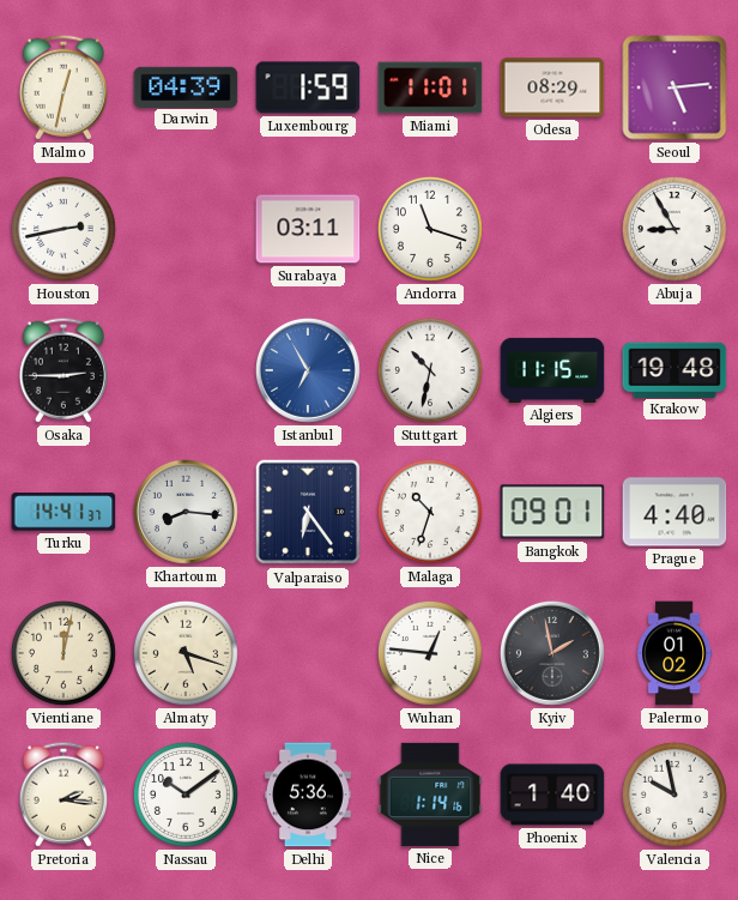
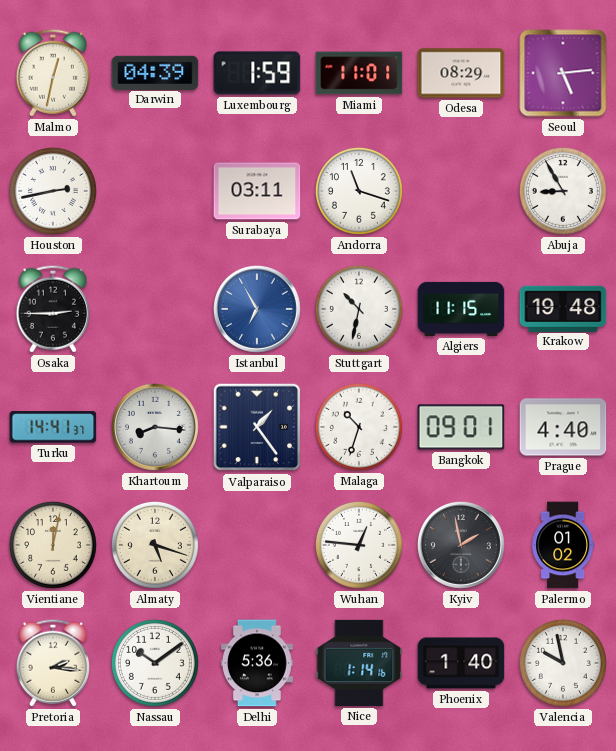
Valparaiso: 6:24 -> 1:24 (257, 427)
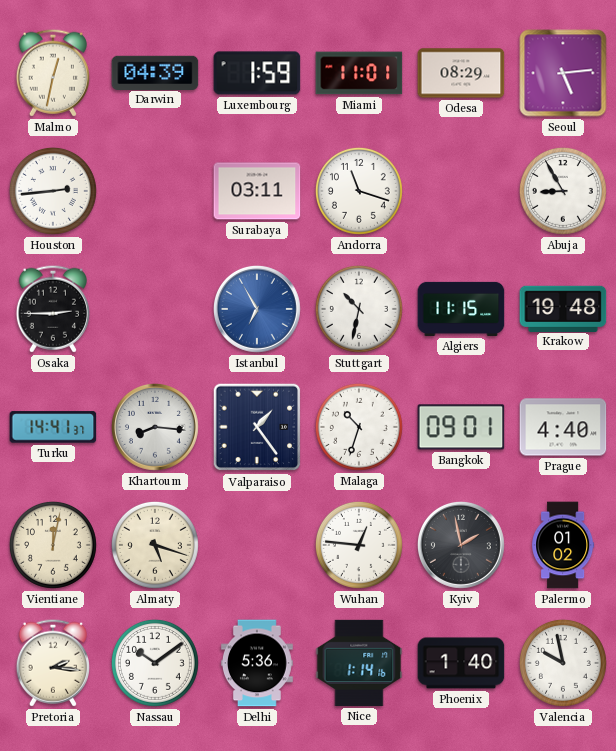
Houston: 2:43 -> 2:44 (53, 191)
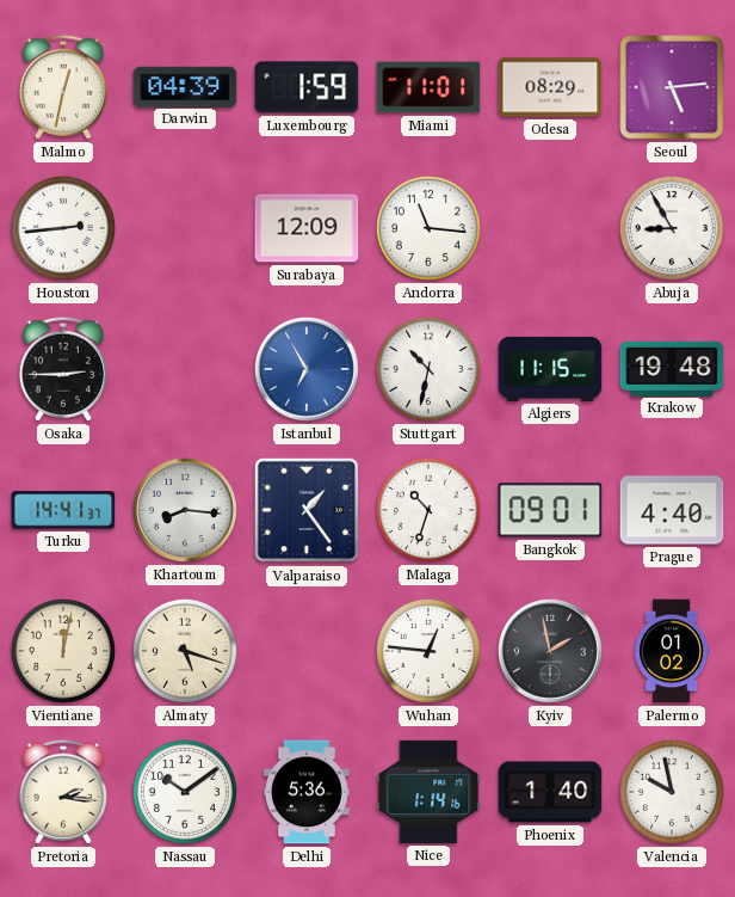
Surabaya: 03:11 -> 12:09 (307, 228)
Andorra: 11:18 -> 11:16 (428, 228)
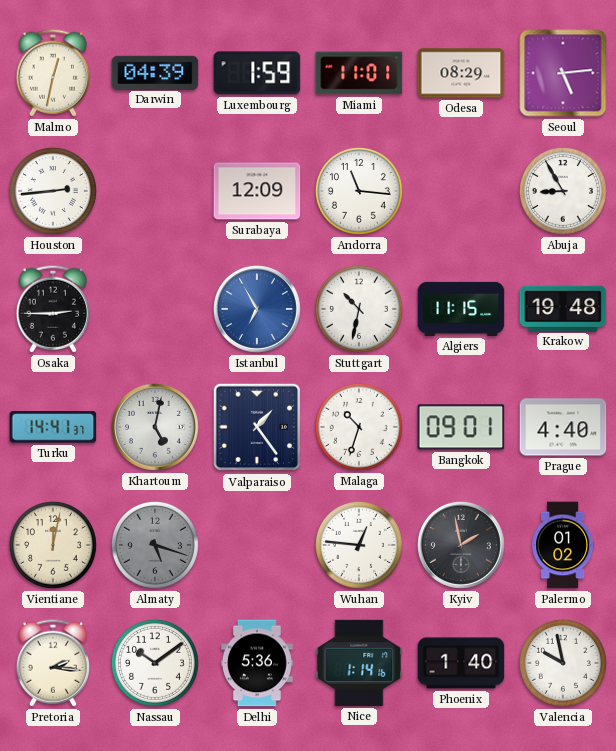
Khartoum: 8:16 -> 5:02 (155, 427)
Almaty dial: cream -> grey (155, 545)
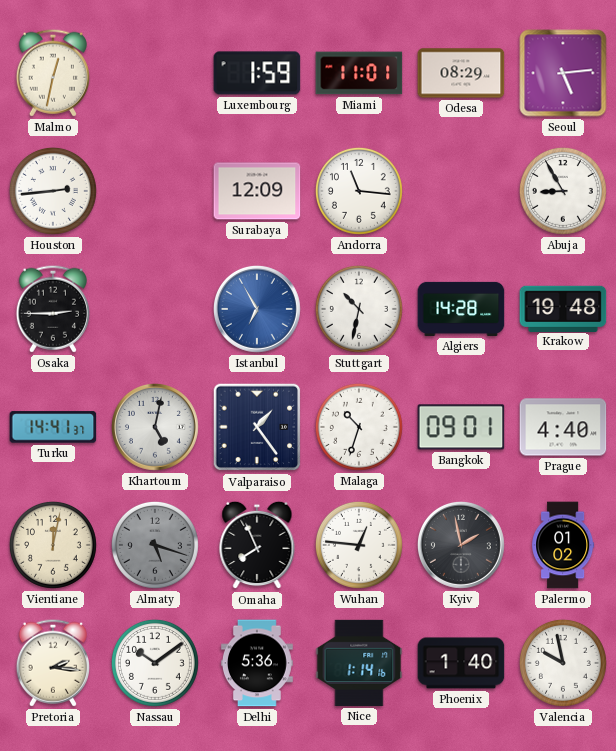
Darwin: 04:39 -> none (155, 72)
Algiers: 11:15 -> 14:28 (461, 309)
Omaha: none -> 7:56 (257, 545)
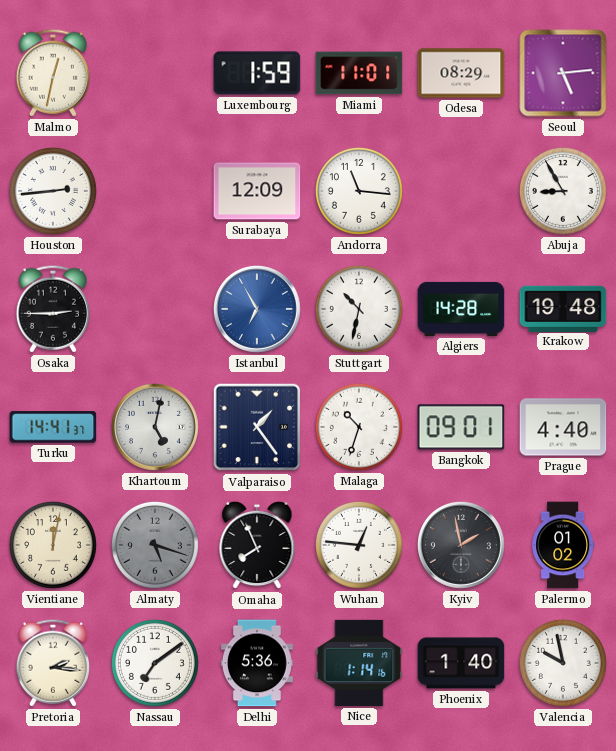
Nassau: 10:09 -> 7:09 (155, 663)
